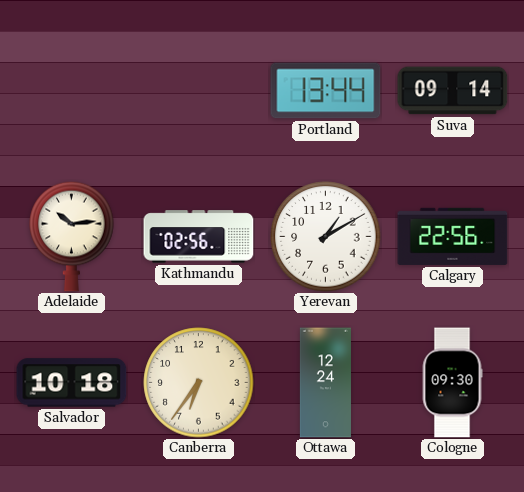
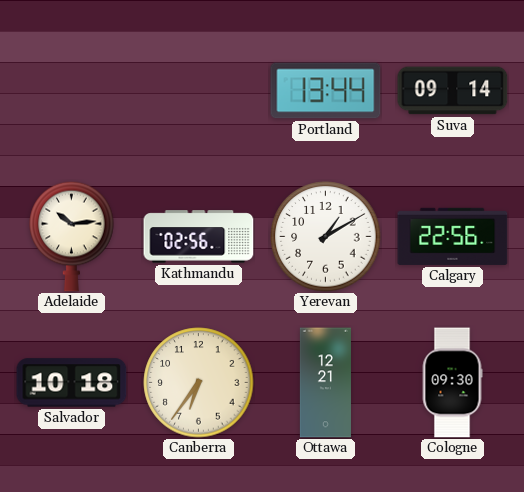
Ottawa: 12:24 -> 12:21 (325, 383)
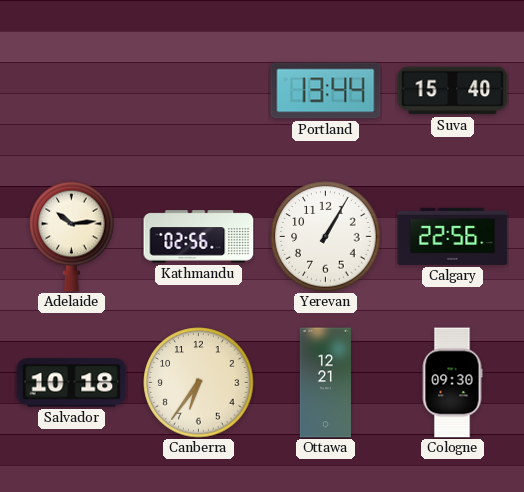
Suva: 09:14 -> 15:40 (453, 91)
Yerevan: 1:10 -> 1:05 (326, 237)
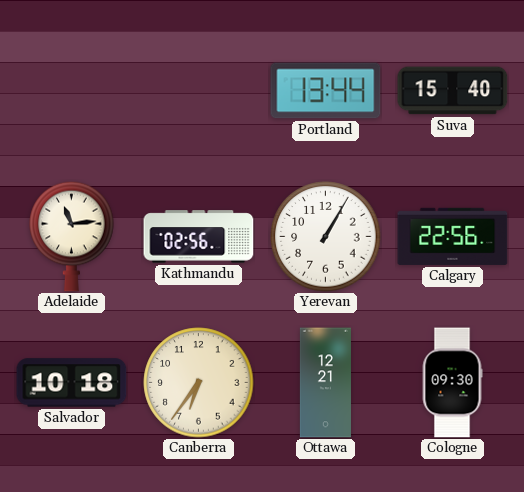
Adelaide: 10:14 -> 11:14 (72, 236)
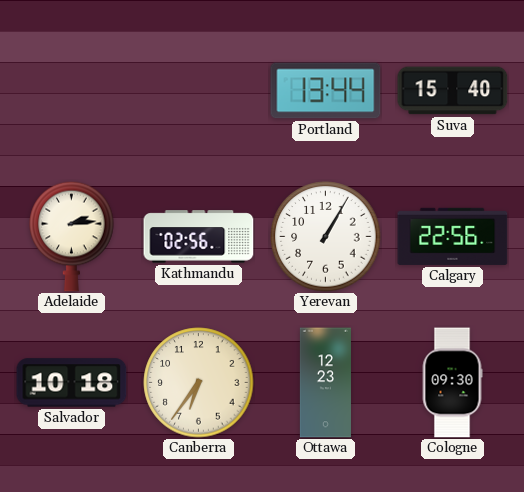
Adelaide: 11:14 -> 2:14 (72, 236)
Ottawa: 12:21 -> 12:23 (325, 383)
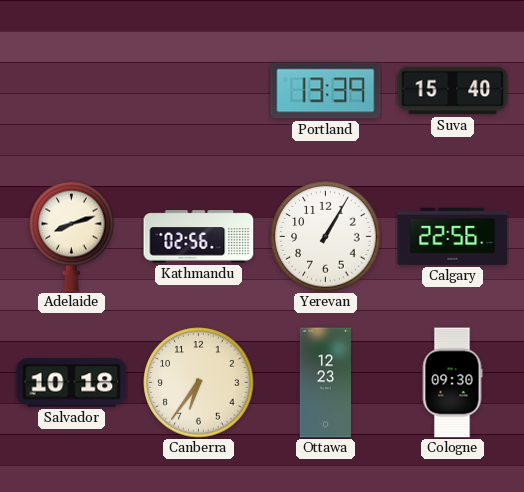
Portland: 13:44 -> 13:39 (326, 91)
Adelaide: 2:14 -> 8:12 (72, 236)
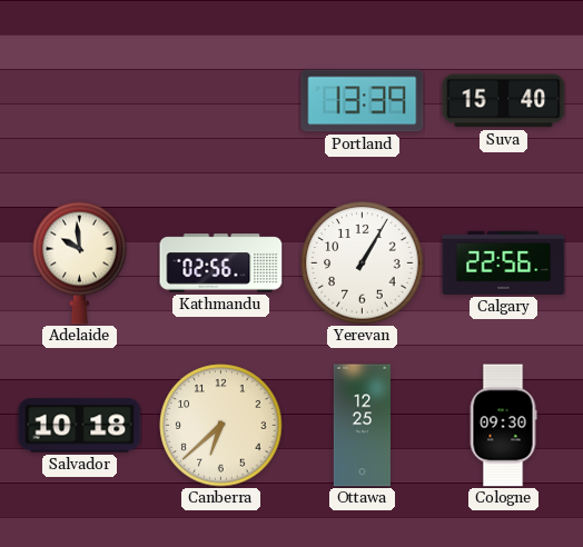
Adelaide: 8:12 -> 9:59 (80, 262)
Canberra: 6:36 -> 6:38 (221, 426)
Ottawa: 12:23 -> 12:25 (362, 426)
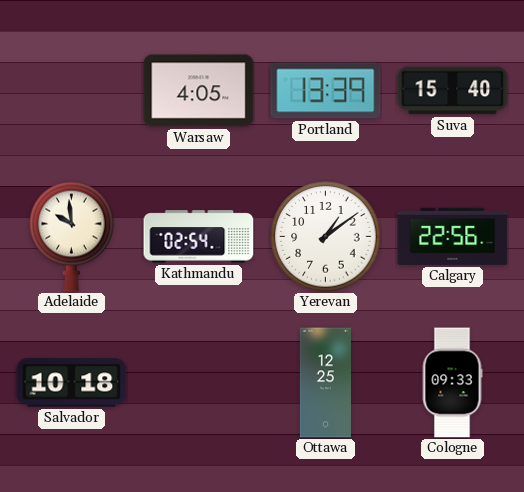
Warsaw: none -> 4:05 (199, 91)
Kathmandu: 02:56 -> 02:54 (199, 237)
Yerevan: 1:05 -> 1:09 (326, 237)
Canberra: 6:38 -> none (221, 426)
Cologne: 09:30 -> 09:33 (452, 383)
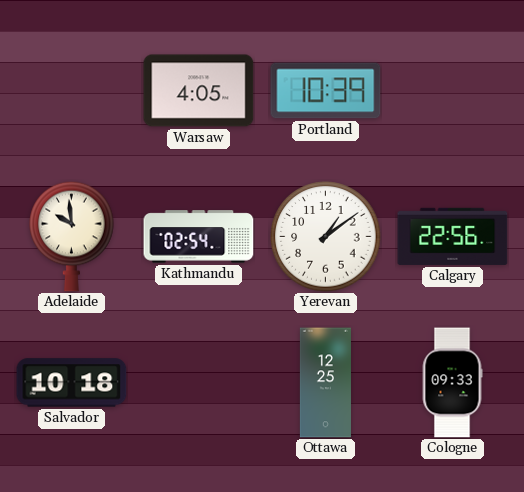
Portland: 13:39 -> 10:39 (326, 91)
Suva: 15:40 -> none (453, 91)
